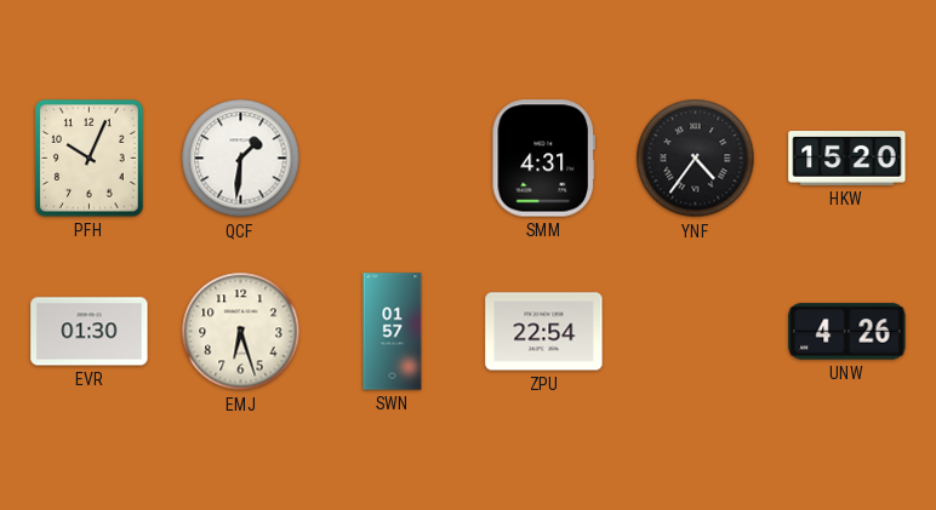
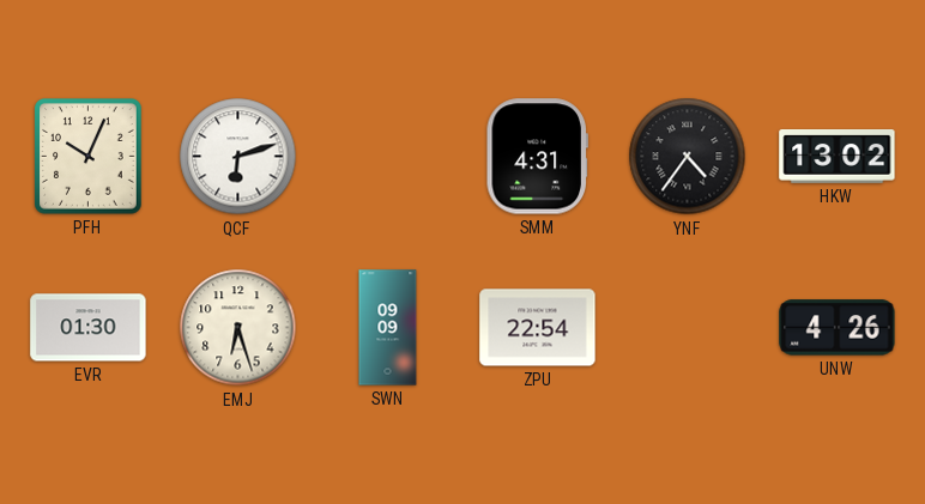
QCF: 1:31 -> 6:12 (238, 157)
HKW: 15:20 -> 13:02 (838, 157)
SWN: 01:57 -> 09:09 (388, 328)
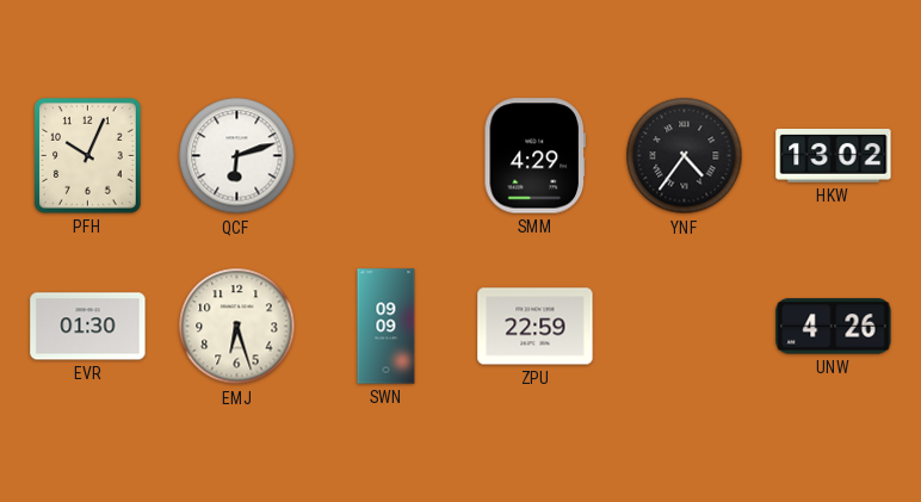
SMM: 4:31 -> 4:29 (534, 156)
ZPU: 22:54 -> 22:59 (536, 327)
